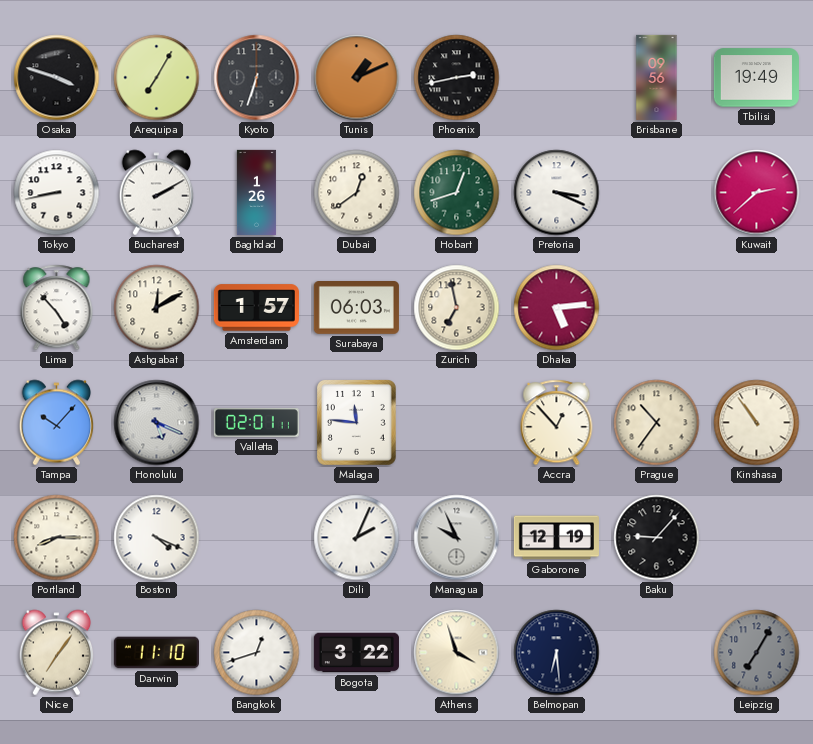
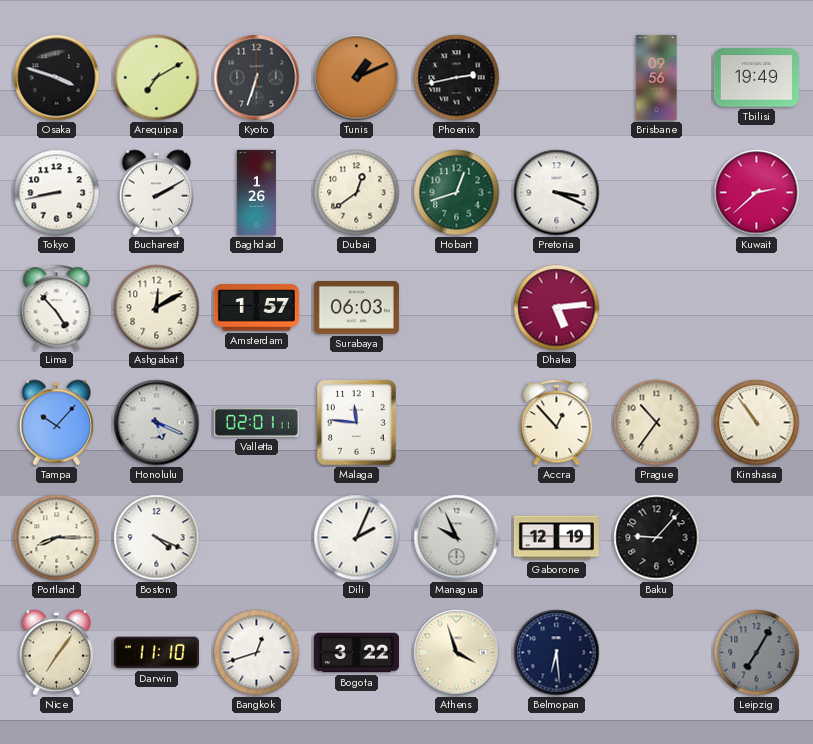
Arequipa: 7:05 -> 7:10 (157, 78)
Zurich: 6:58 -> none (457, 308)
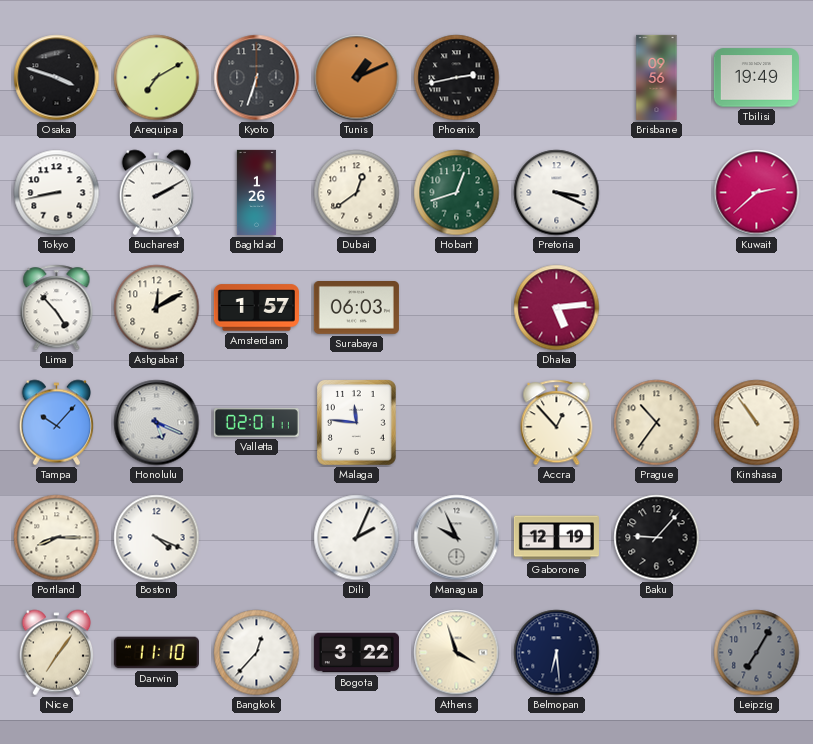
Bangkok: 12:42 -> 12:37 (257, 653)
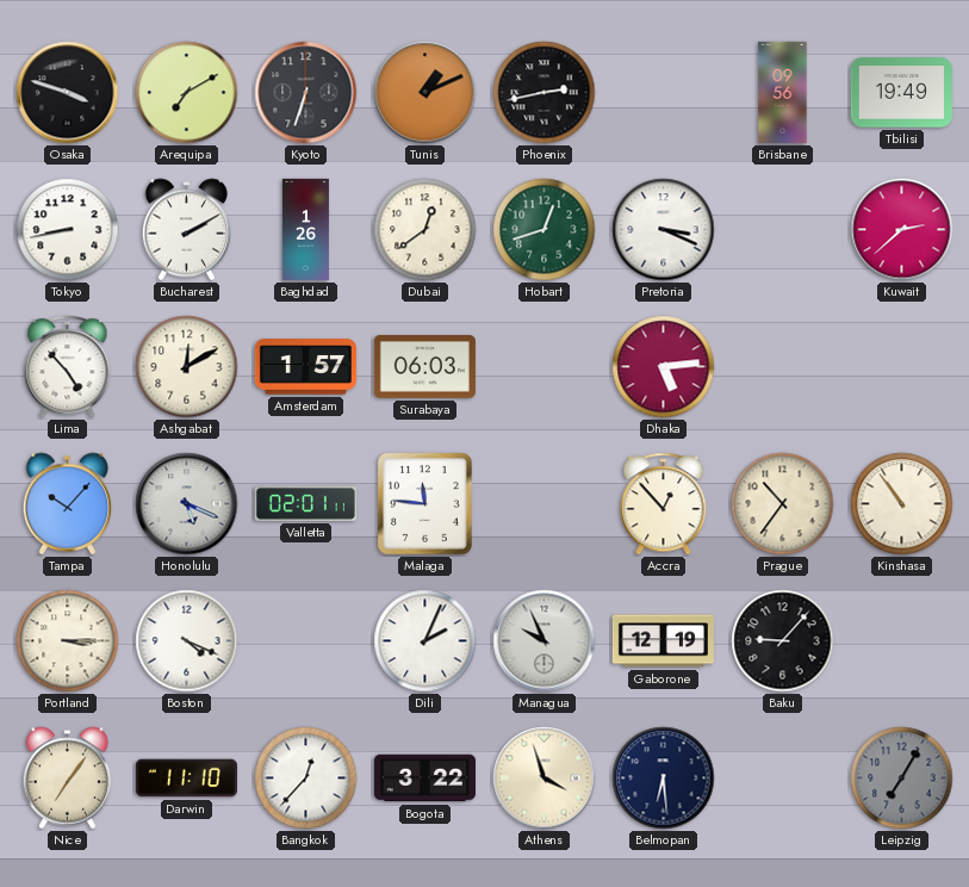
Portland: 8:15 -> 3:15 (68, 641)
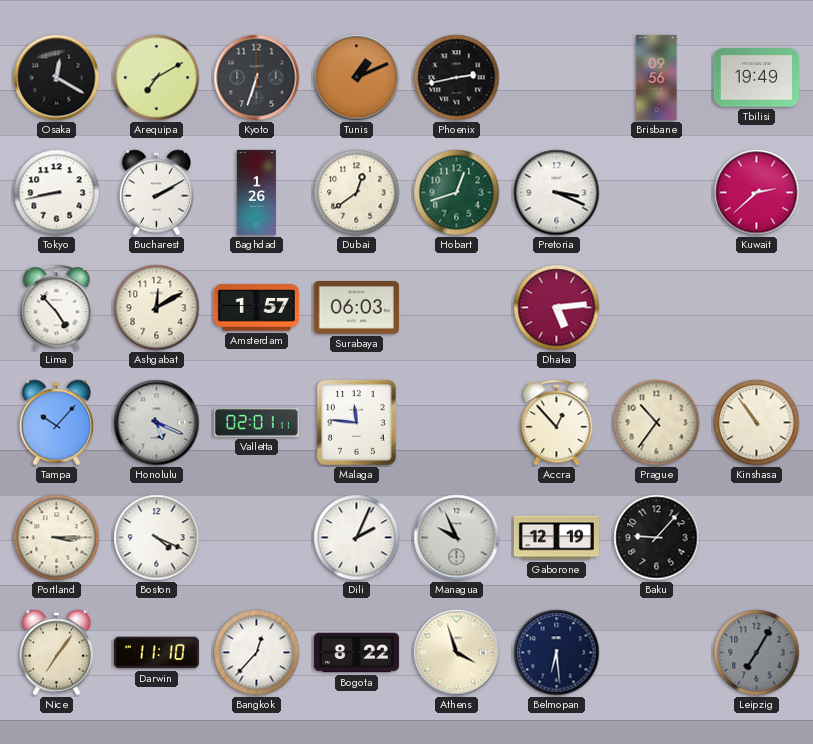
Osaka: 3:48 -> 12:20 (57, 78)
Bogota: 3:22 -> 8:22 (356, 653)
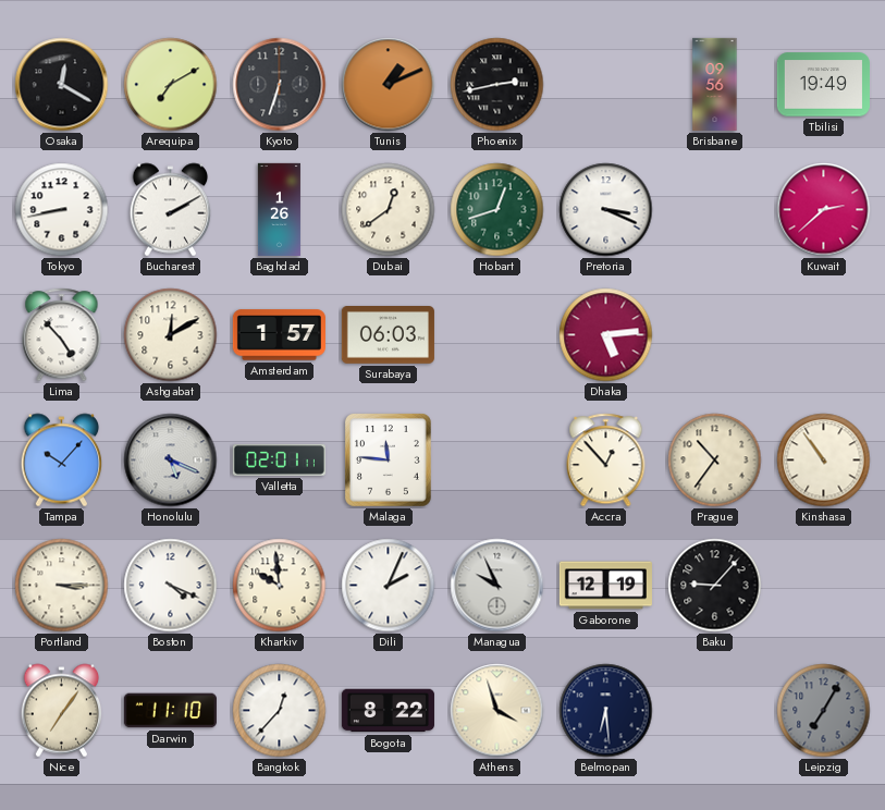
Kharkiv: none -> 9:59 (280, 586)
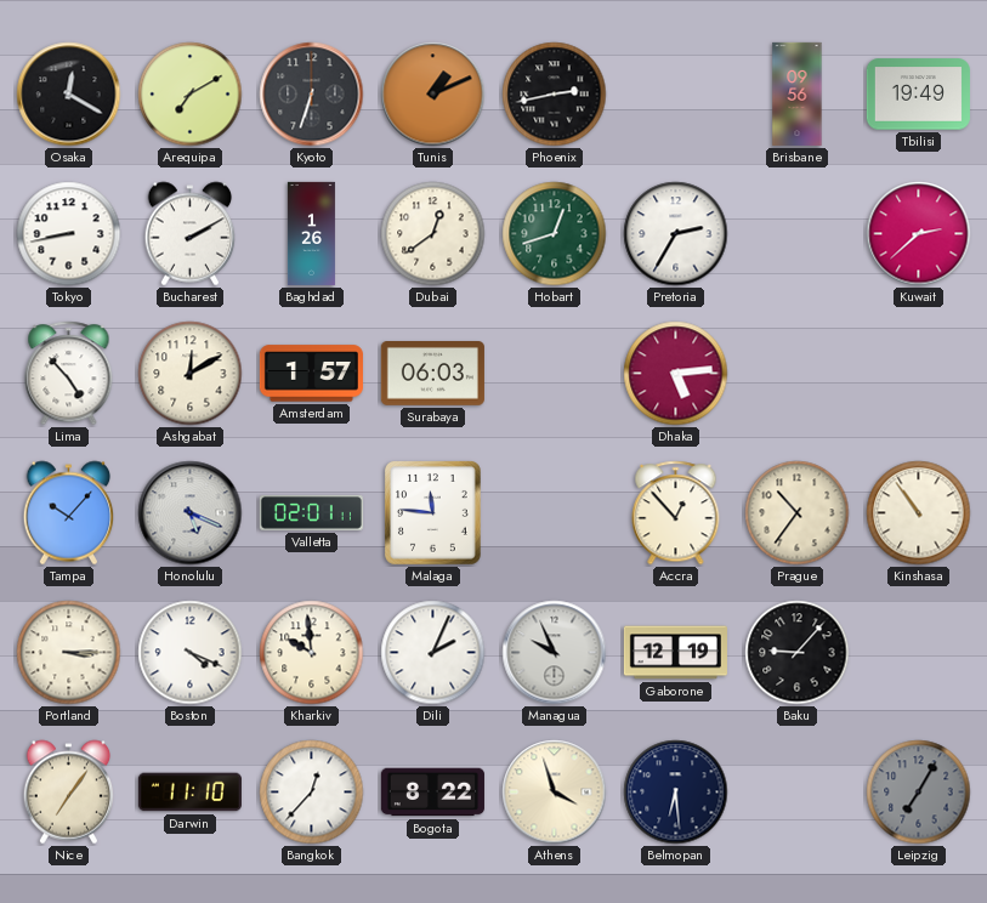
Pretoria: 3:19 -> 2:35 (676, 234)
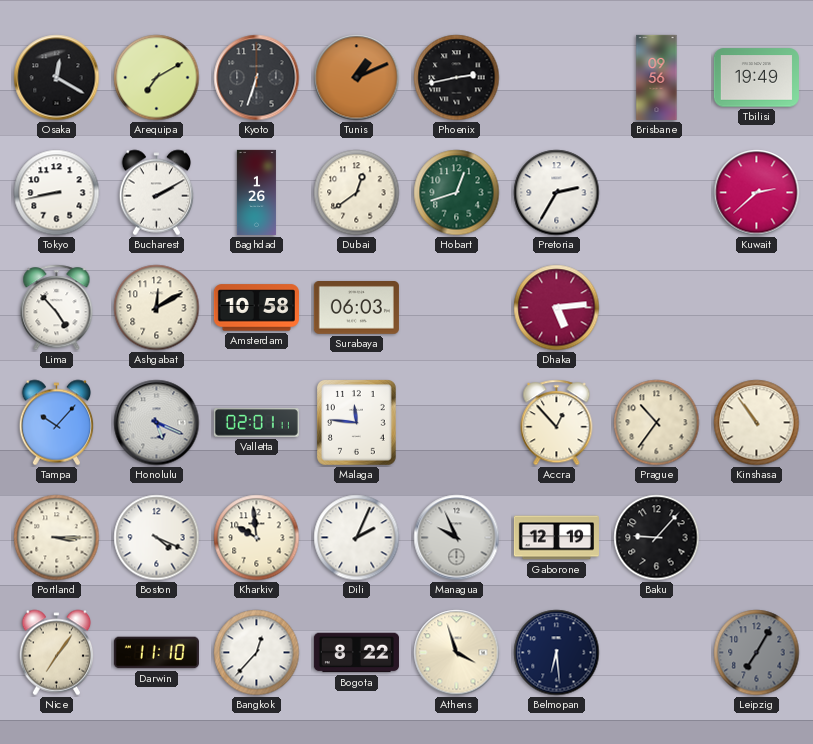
Amsterdam: 1:57 -> 10:58 (256, 308)
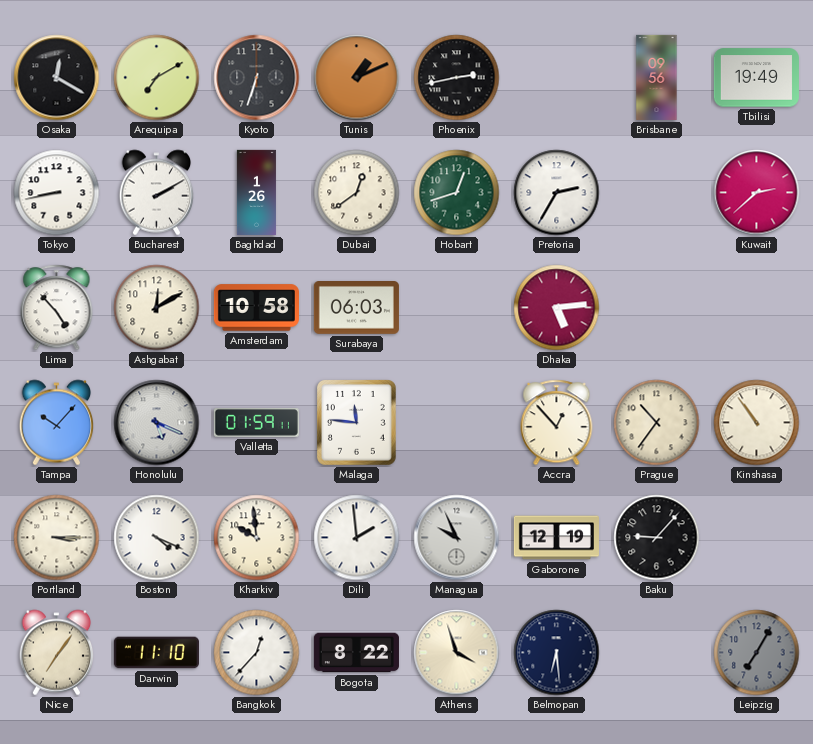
Valletta: 02:01 -> 01:59 (256, 423)
Dili: 2:04 -> 1:59 (357, 538)
